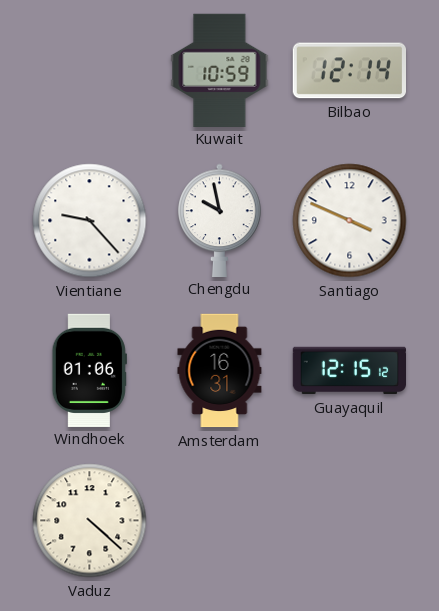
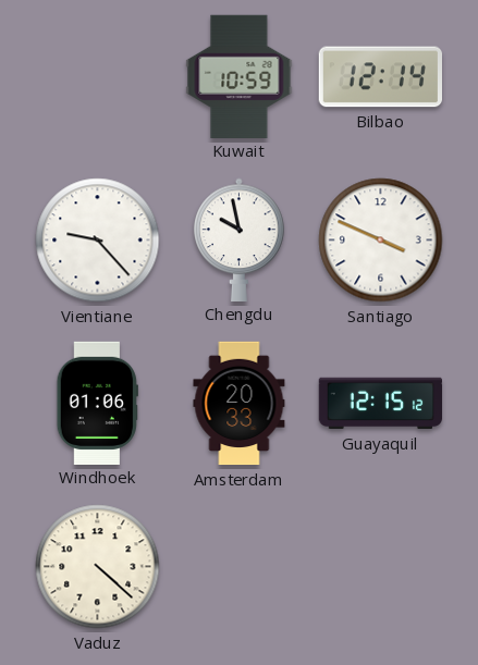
Amsterdam: 16:31 -> 20:33 (240, 404)
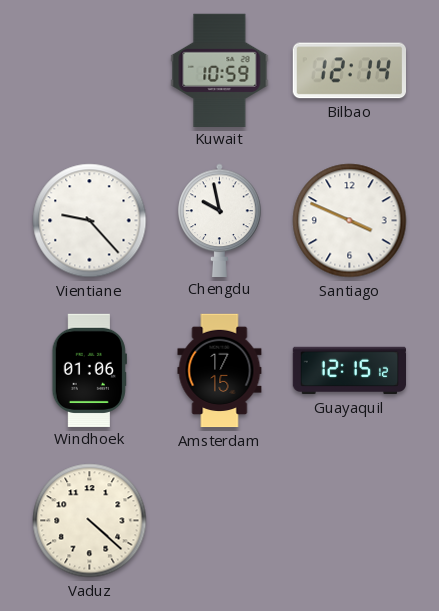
Amsterdam: 20:33 -> 17:15 (220, 371)
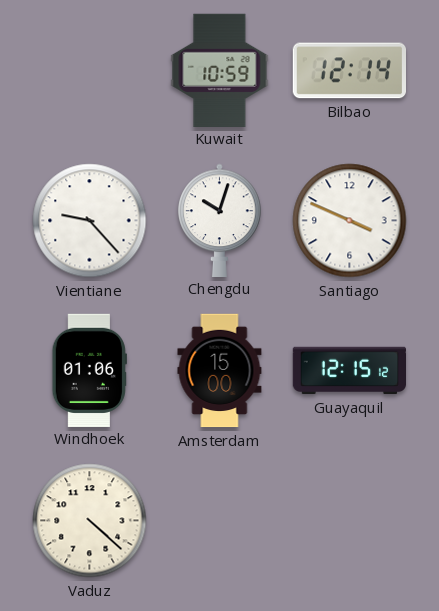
Chengdu: 9:58 -> 10:03 (220, 220)
Amsterdam: 17:15 -> 15:00 (220, 371)
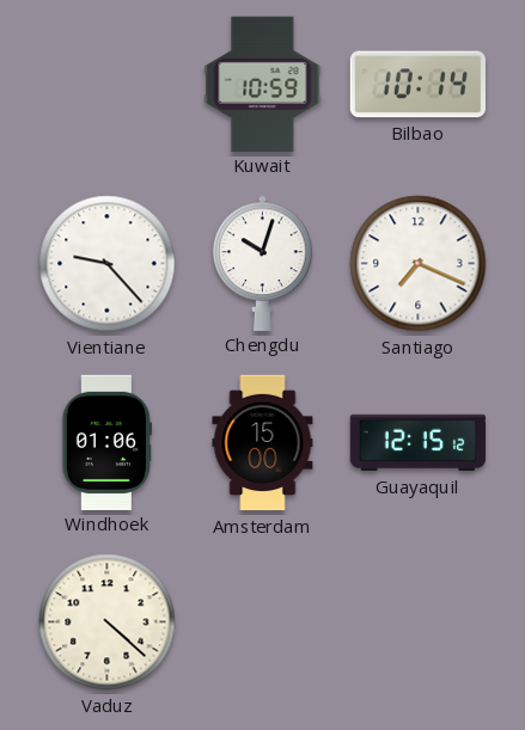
Bilbao: 12:14 -> 10:14 (417, 85)
Santiago: 3:49 -> 7:19 (419, 264)
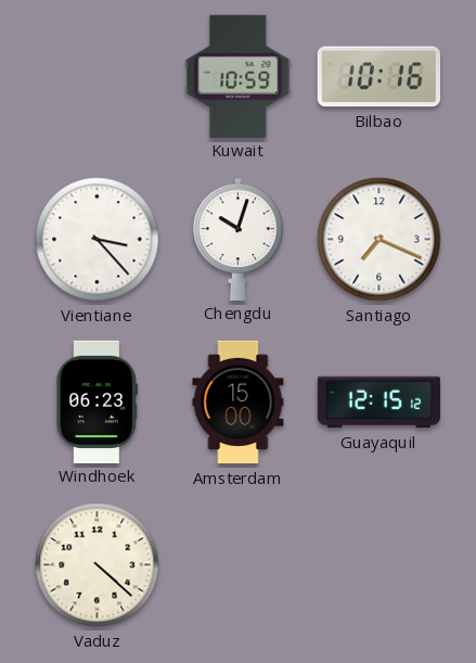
Bilbao: 10:14 -> 10:16 (378, 77)
Vientiane: 9:23 -> 3:23 (98, 240)
Windhoek: 01:06 -> 06:23 (97, 401)
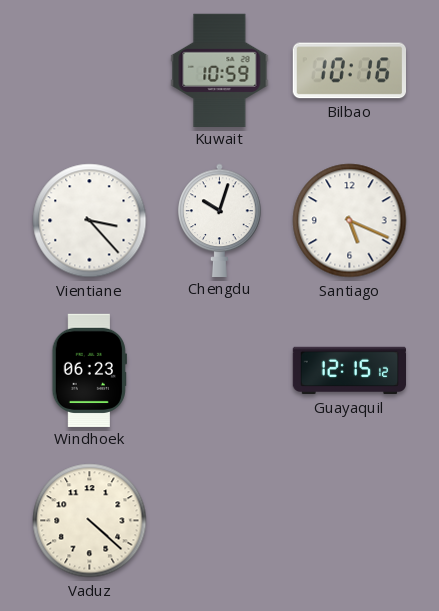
Santiago: 7:19 -> 5:19 (350, 221)
Amsterdam: 15:00 -> none (239, 403)
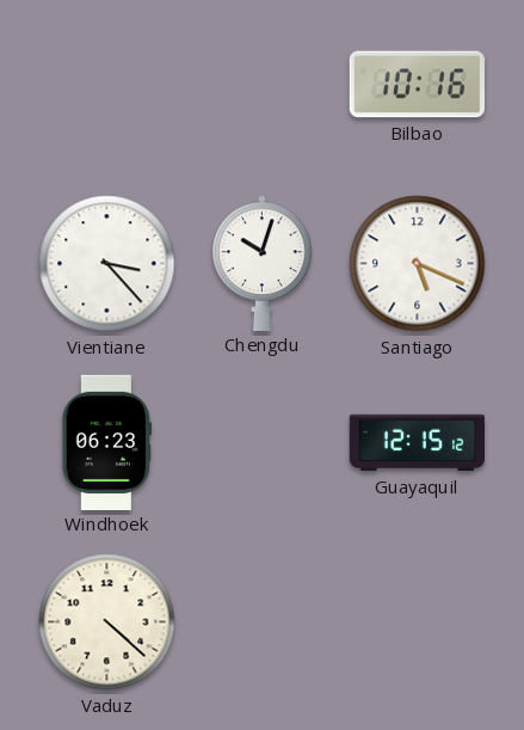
Kuwait: 10:59 -> none (220, 70)
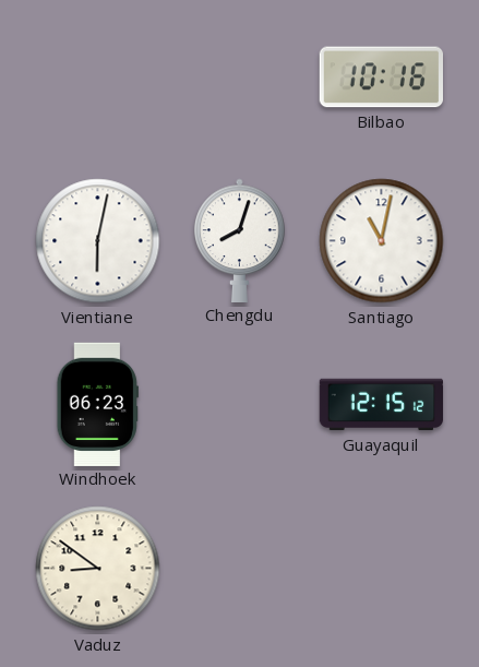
Vientiane: 3:23 -> 6:02 (98, 241)
Chengdu: 10:03 -> 8:03 (240, 240)
Santiago: 5:19 -> 11:02 (382, 241)
Vaduz: 4:22 -> 8:51 (98, 569)
